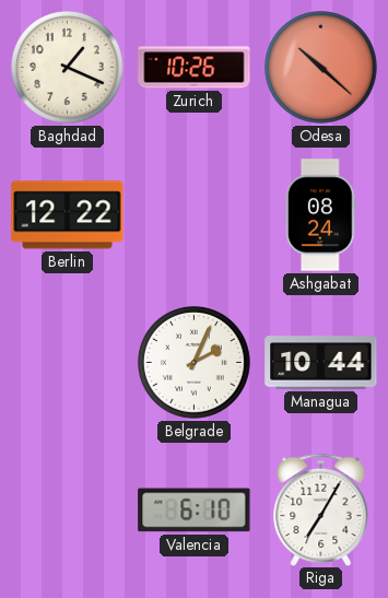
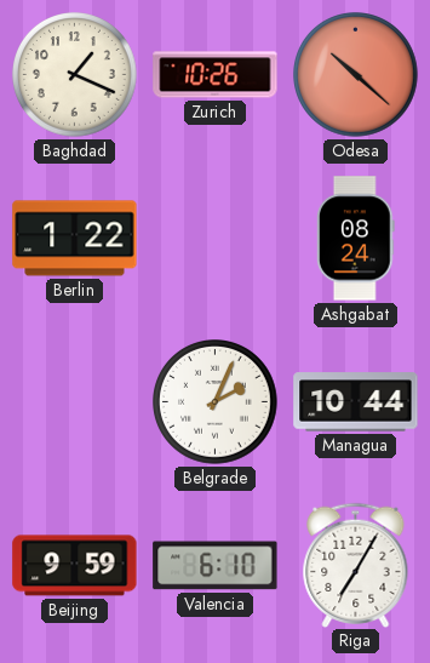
Berlin: 12:22 -> 1:22 (75, 239)
Beijing: none -> 9:59 (75, 566)
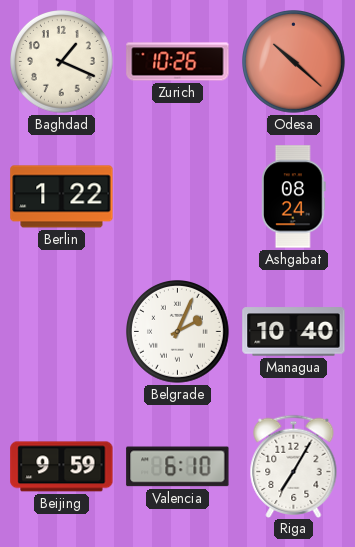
Managua: 10:44 -> 10:40 (294, 332)
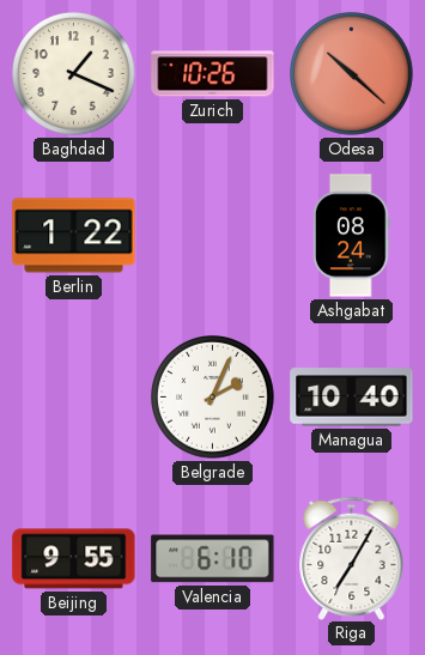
Beijing: 9:59 -> 9:55 (74, 559)
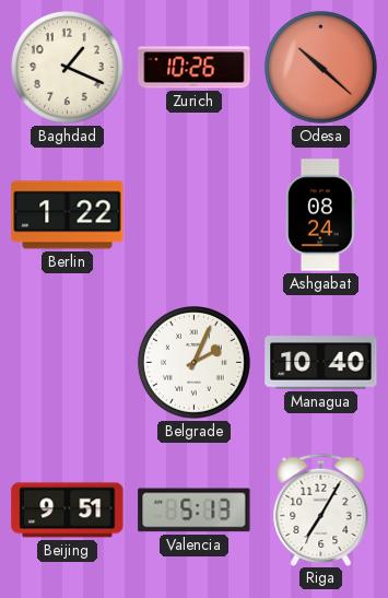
Beijing: 9:55 -> 9:51 (68, 511)
Valencia: 6:10 -> 5:13 (195, 511)
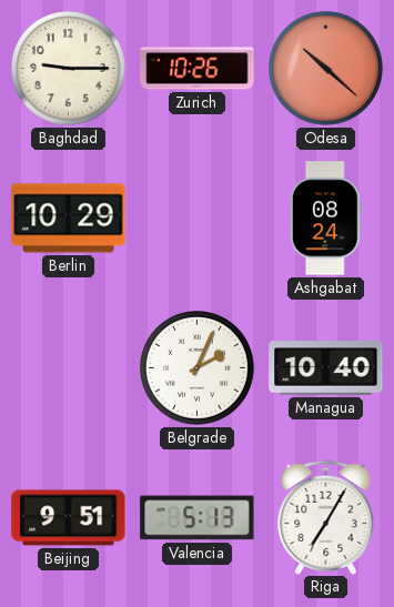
Baghdad: 1:19 -> 9:15 (69, 69)
Berlin: 1:22 -> 10:29 (69, 219)
